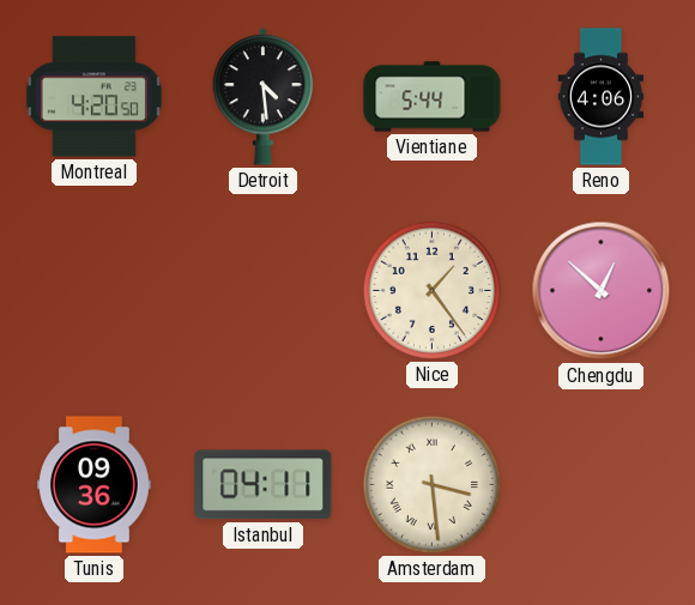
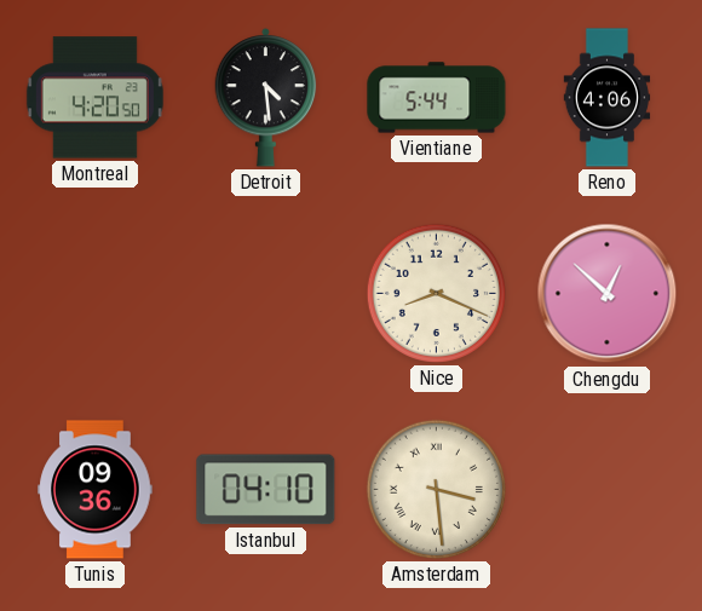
Nice: 1:24 -> 8:19 (436, 293)
Istanbul: 04:11 -> 04:10 (266, 490)
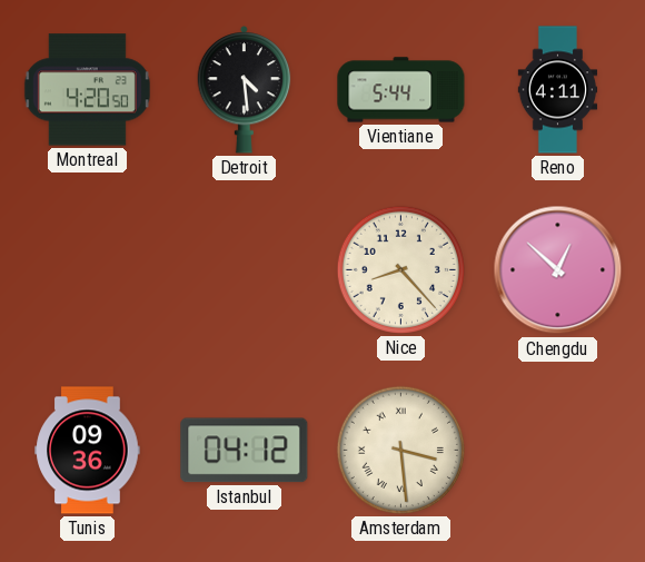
Reno: 4:06 -> 4:11 (558, 90)
Nice: 8:19 -> 8:23 (400, 269)
Istanbul: 04:10 -> 04:12 (245, 451)
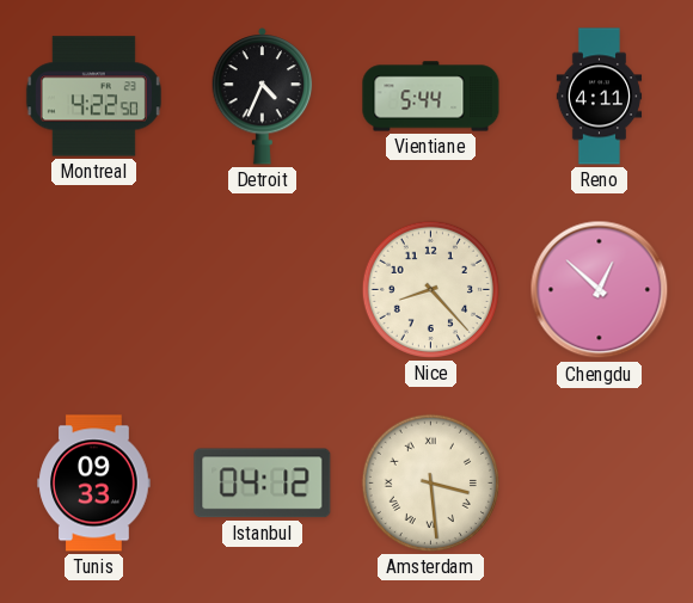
Montreal: 4:20 -> 4:22 (93, 97)
Detroit: 4:29 -> 4:34 (263, 96)
Tunis: 09:36 -> 09:33 (94, 484)
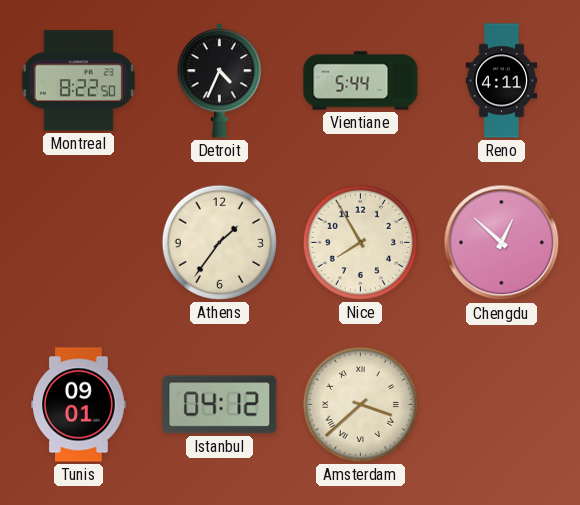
Montreal: 4:22 -> 8:22 (78, 81)
Athens: none -> 1:36 (219, 242)
Nice: 8:23 -> 7:55 (360, 242)
Tunis: 09:33 -> 09:01 (79, 405)
Amsterdam: 3:29 -> 3:38 (360, 404)
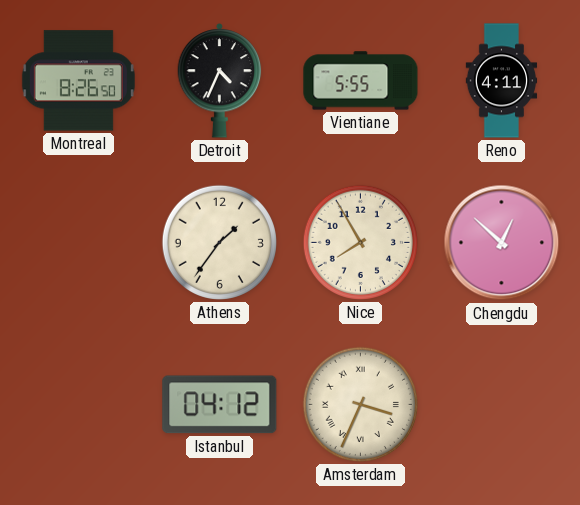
Montreal: 8:22 -> 8:26 (78, 81)
Vientiane: 5:44 -> 5:55 (361, 81)
Tunis: 09:01 -> none (79, 405)
Amsterdam: 3:38 -> 3:34 (360, 404)
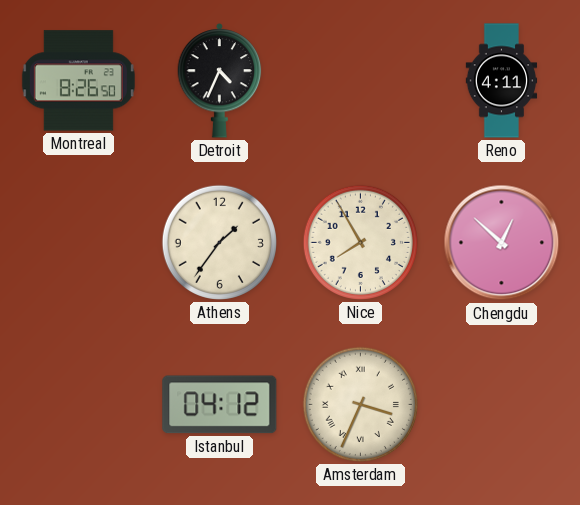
Vientiane: 5:55 -> none (361, 81)
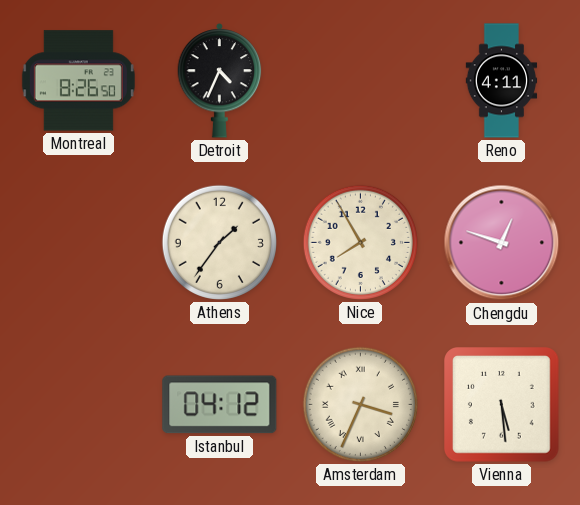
Chengdu: 12:52 -> 12:48 (502, 243)
Vienna: none -> 5:29 (502, 405)
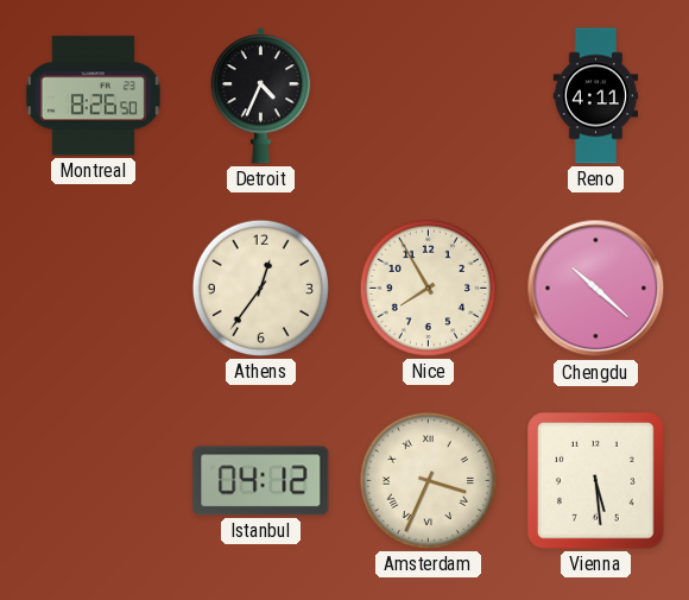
Athens: 1:36 -> 12:36 (260, 288)
Chengdu: 12:48 -> 10:22 (596, 289)
